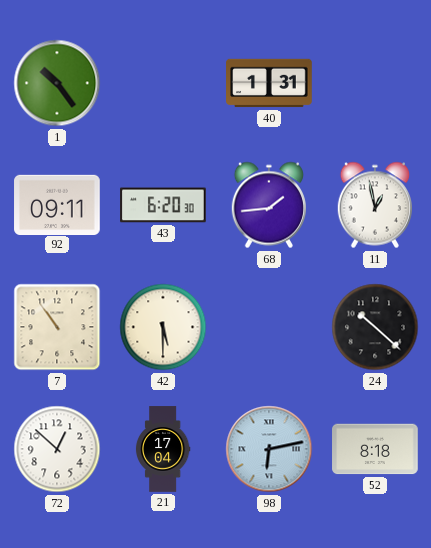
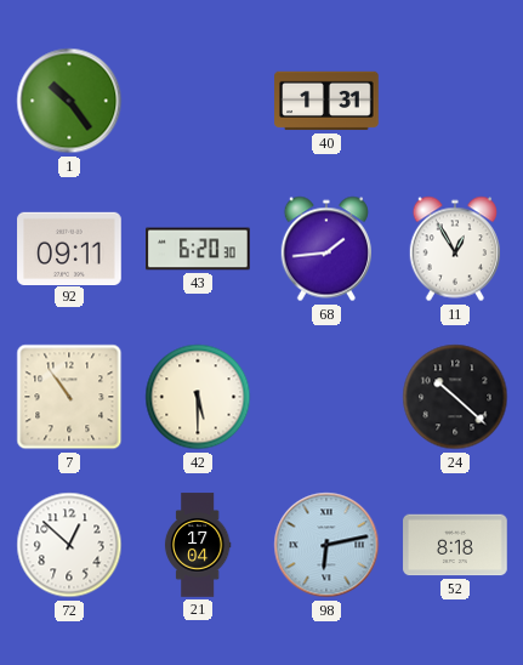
11: 12:58 -> 12:55 (454, 249)
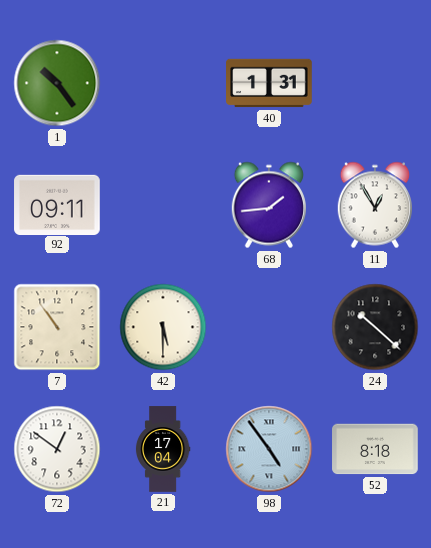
43: 6:20 -> none (198, 249)
72: 12:52 -> 12:51 (57, 449)
98: 6:13 -> 4:54 (269, 449)
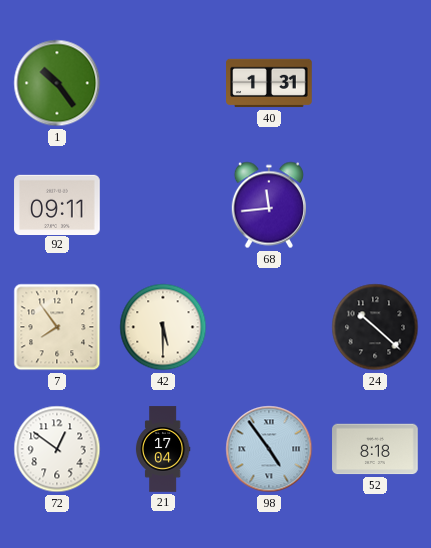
68: 1:44 -> 11:44 (268, 205)
11: 12:55 -> none (374, 205)
7: 10:54 -> 7:54 (57, 327)
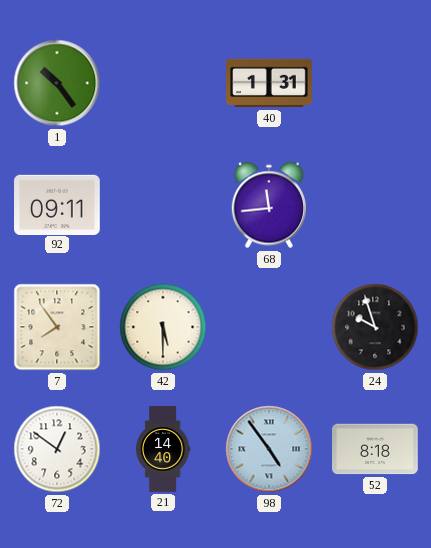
24: 10:22 -> 9:57 (375, 327)
21: 17:04 -> 14:40 (163, 449)
